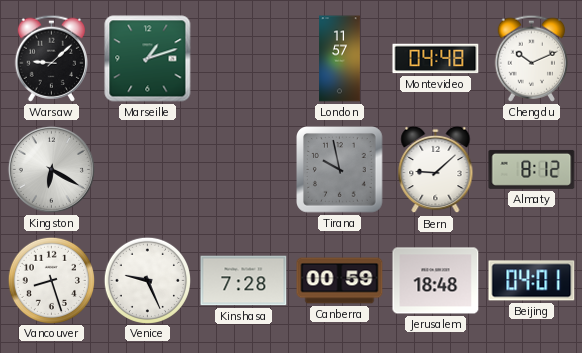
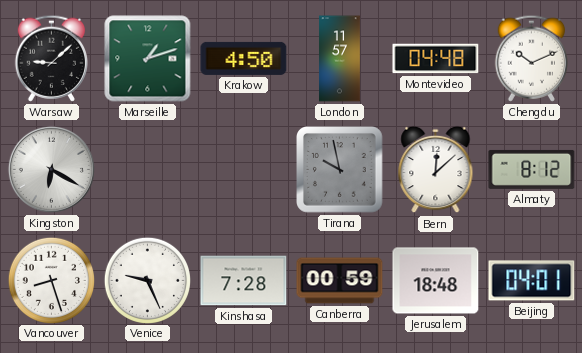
Krakow: none -> 4:50 (244, 58)
Bern: 9:08 -> 12:08 (436, 170)
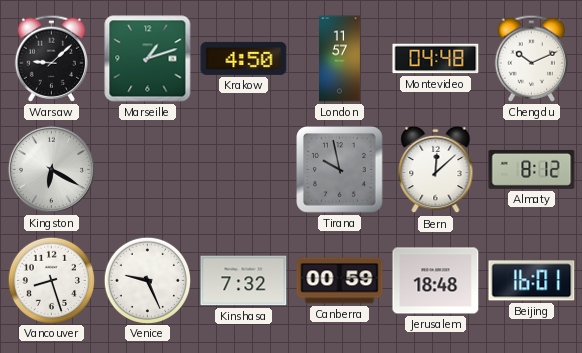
Kinshasa: 7:28 -> 7:32 (244, 281)
Beijing: 04:01 -> 16:01 (532, 281)
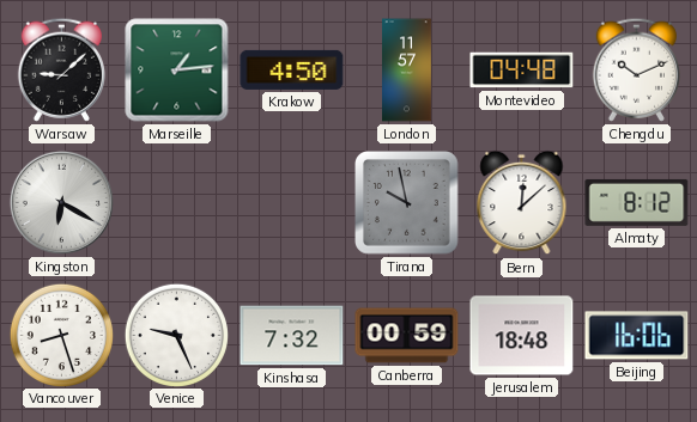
Marseille: 1:12 -> 1:14 (177, 71)
Beijing: 16:01 -> 16:06 (637, 336)
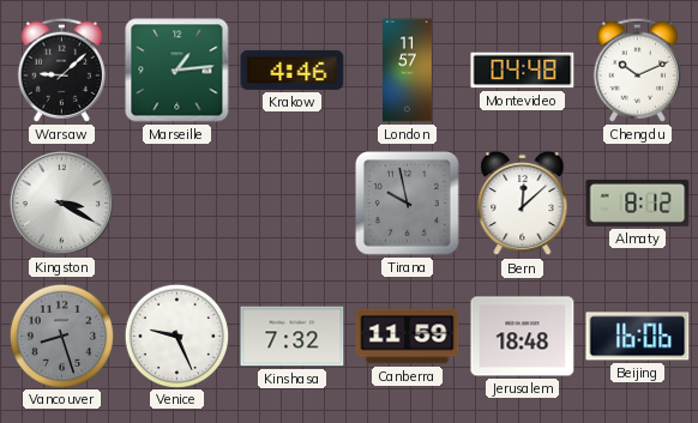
Krakow: 4:50 -> 4:46 (293, 70)
Kingston: 6:20 -> 3:20 (61, 203)
Vancouver dial: white -> grey (61, 336)
Canberra: 00:59 -> 11:59 (408, 337)
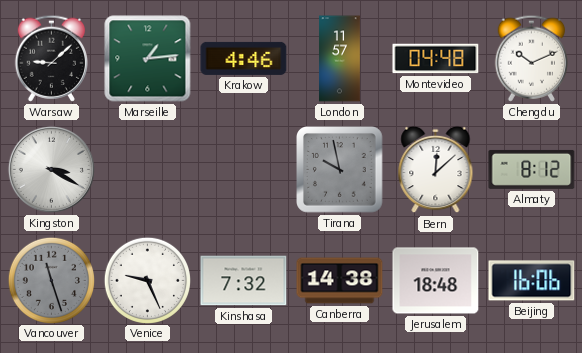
Vancouver: 8:27 -> 11:27 (51, 280)
Canberra: 11:59 -> 14:38 (340, 281)
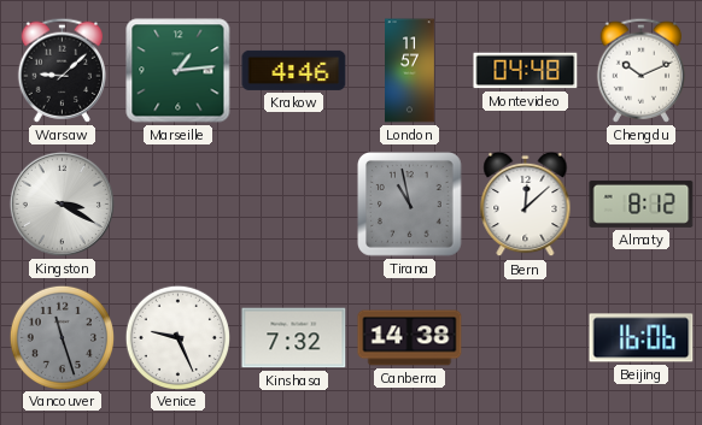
Tirana: 9:58 -> 10:58 (410, 205)
Jerusalem: 18:48 -> none (436, 281)
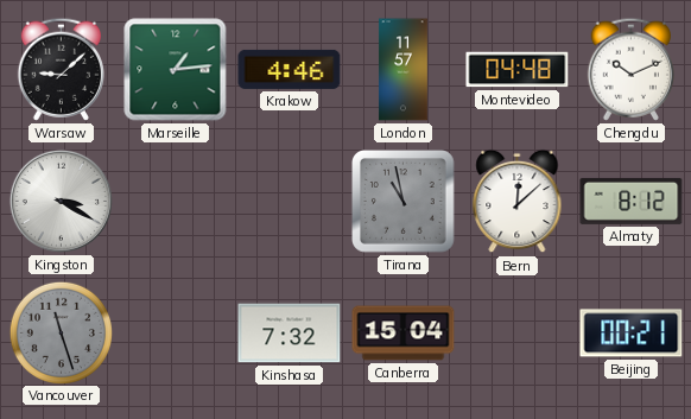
Venice: 9:26 -> none (177, 337)
Canberra: 14:38 -> 15:04 (404, 334)
Beijing: 16:06 -> 00:21 (632, 334)
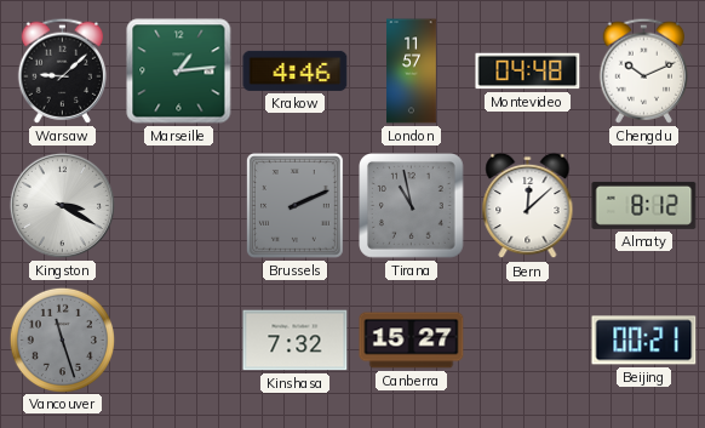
Brussels: none -> 2:11 (294, 206)
Canberra: 15:04 -> 15:27 (412, 341)
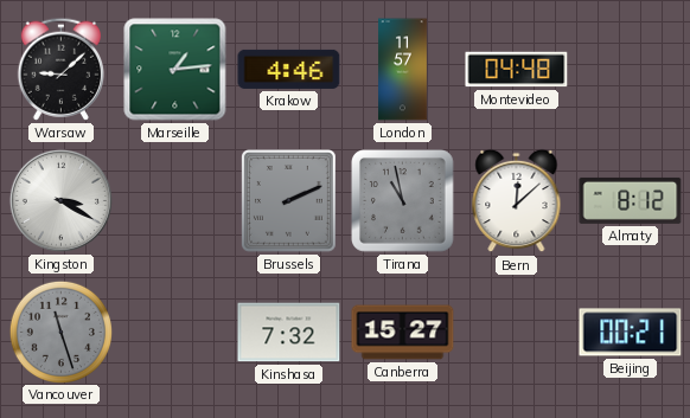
Chengdu: 10:11 -> none (643, 70)
